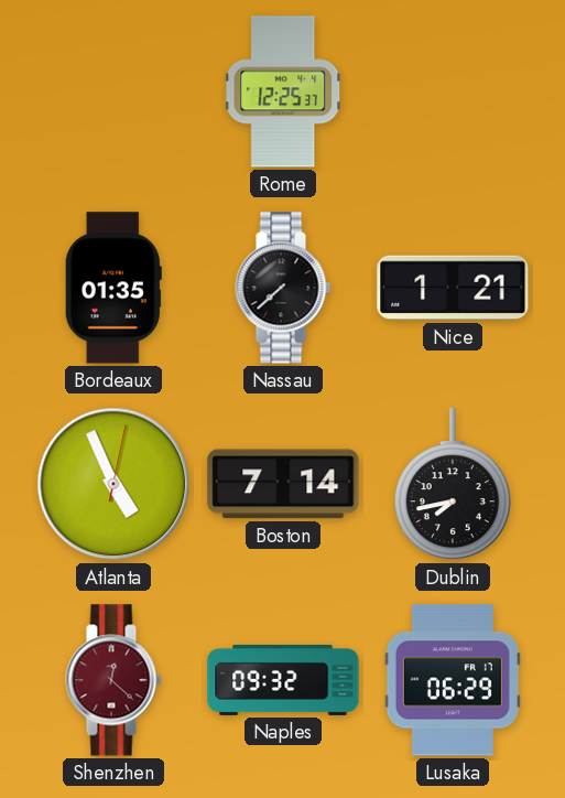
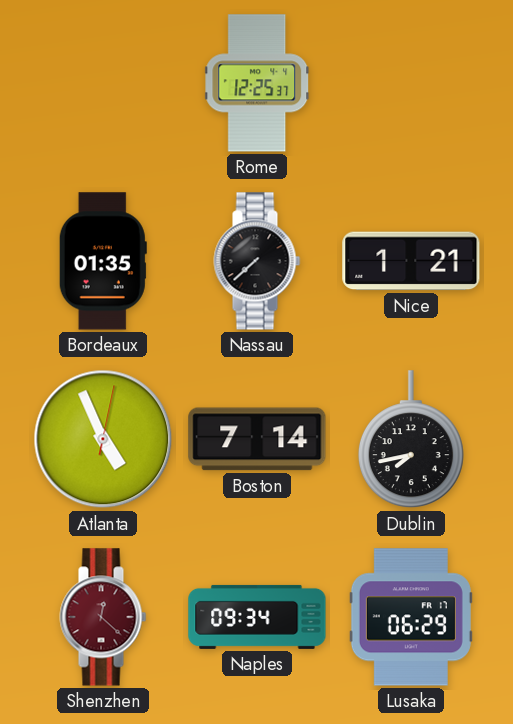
Naples: 09:32 -> 09:34 (257, 617)
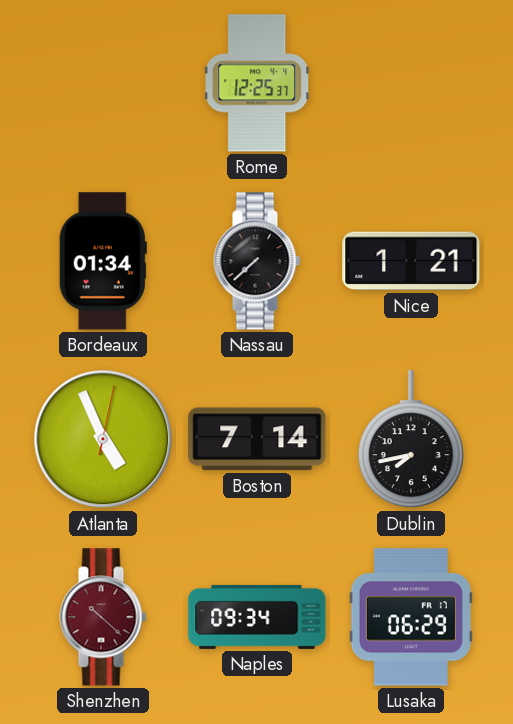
Bordeaux: 01:35 -> 01:34 (103, 261)
Shenzhen: 12:22 -> 10:22 (103, 617)
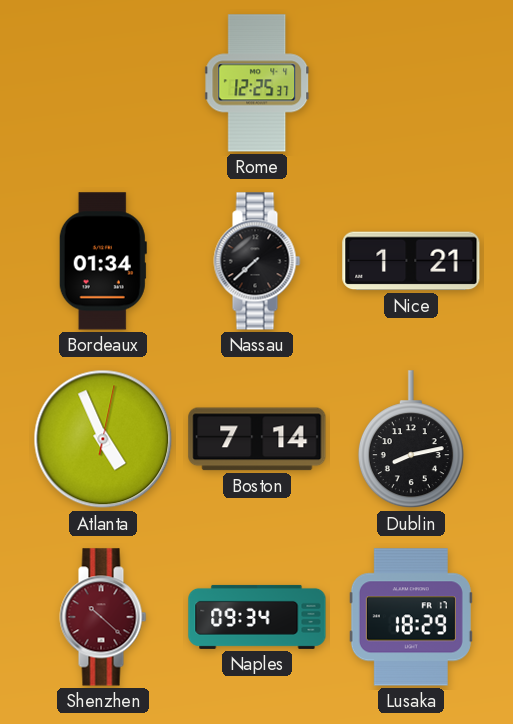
Dublin: 7:43 -> 8:13 (411, 440)
Lusaka: 06:29 -> 18:29 (411, 617)
